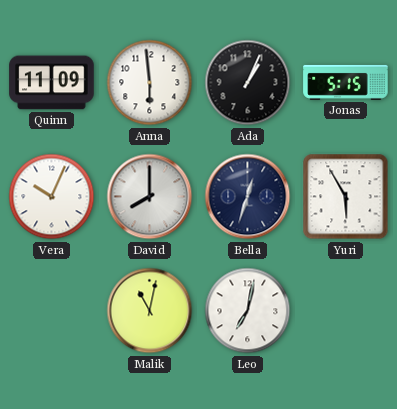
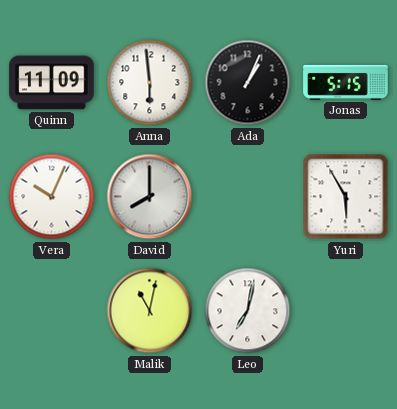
Bella: 12:33 -> none (248, 197)
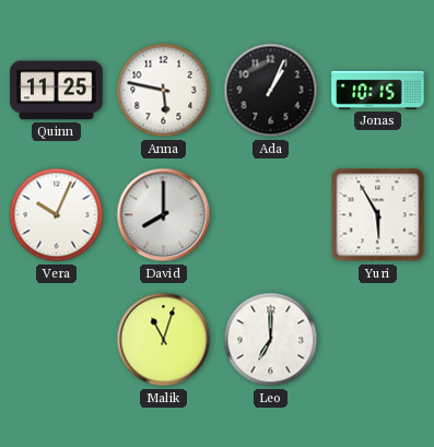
Quinn: 11:09 -> 11:25 (57, 91)
Anna: 5:59 -> 5:47 (164, 91)
Jonas: 5:15 -> 10:15 (378, 90)
Malik: 11:02 -> 11:03 (164, 340)
Leo: 7:02 -> 7:00 (271, 340)
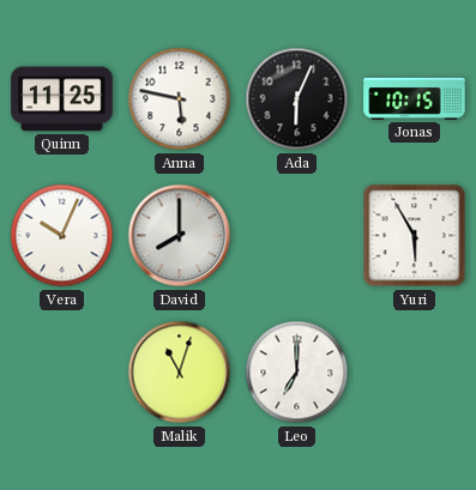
Ada: 1:04 -> 6:04 (297, 99)
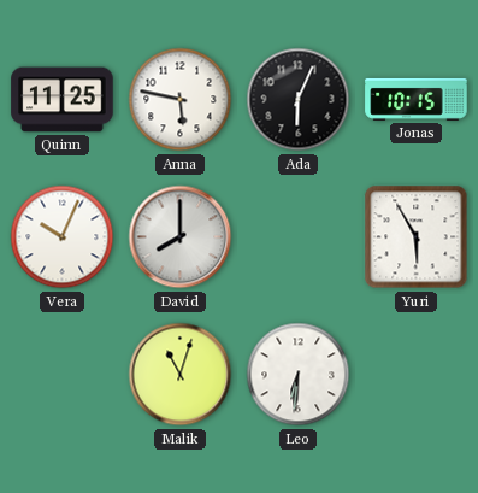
Leo: 7:00 -> 6:31 (299, 375)
